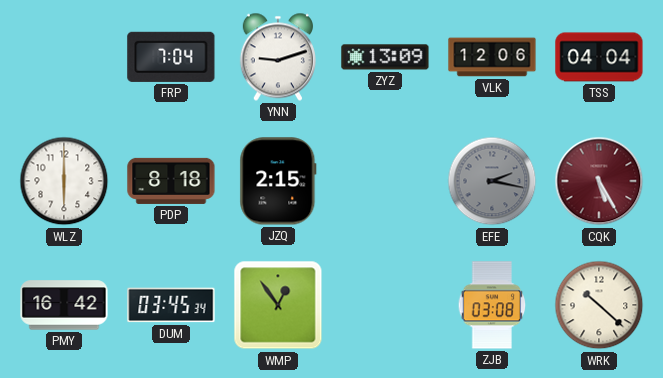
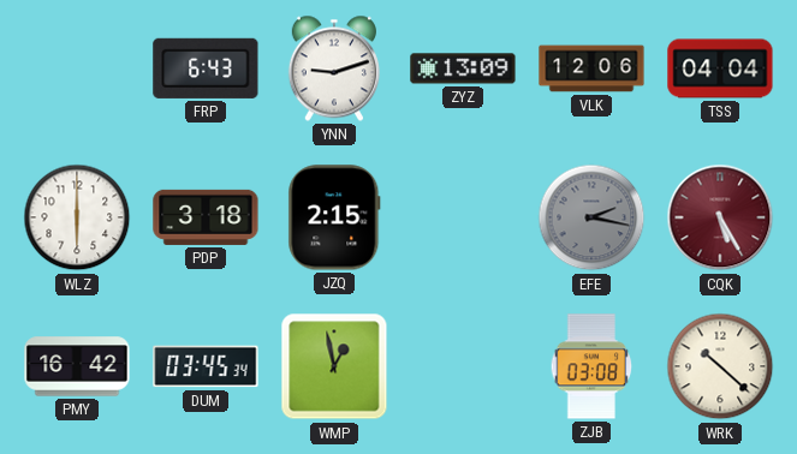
FRP: 7:04 -> 6:43 (206, 68)
PDP: 8:18 -> 3:18 (206, 217)
WMP: 12:54 -> 12:58 (334, 366)
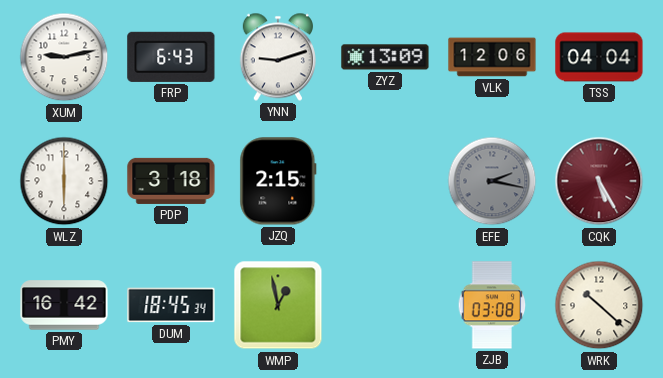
XUM: none -> 9:13 (64, 57)
DUM: 03:45 -> 18:45 (171, 305)
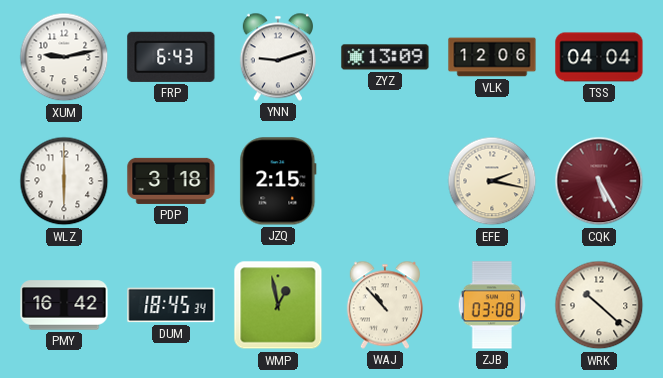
EFE dial: grey -> cream (492, 181)
WAJ: none -> 10:53 (385, 305)
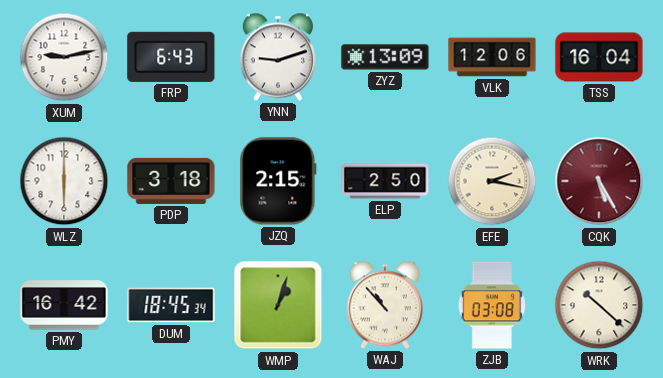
TSS: 04:04 -> 16:04 (599, 57)
ELP: none -> 2:50 (385, 181)
WMP: 12:58 -> 1:03 (278, 305)
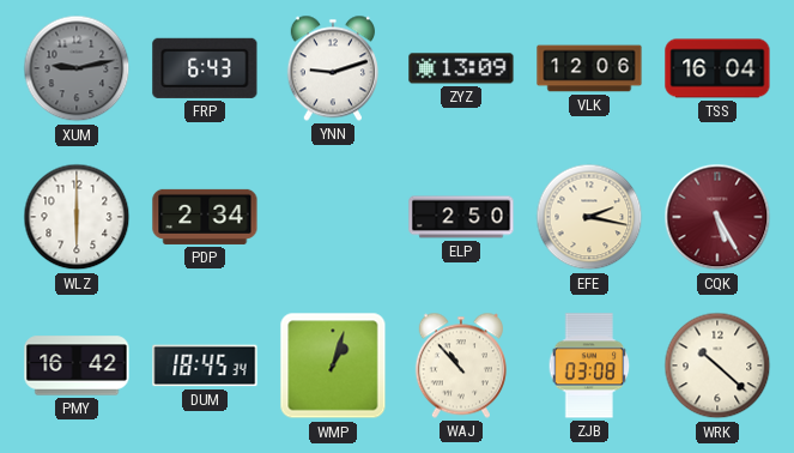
XUM dial: white -> grey (77, 68)
PDP: 3:18 -> 2:34 (205, 217)
JZQ: 2:15 -> none (278, 181)
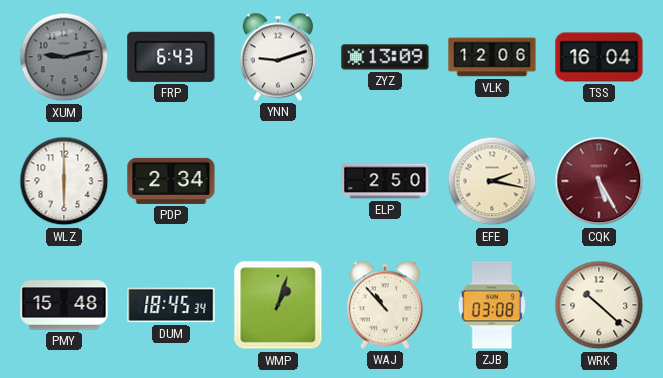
PMY: 16:42 -> 15:48 (64, 305)
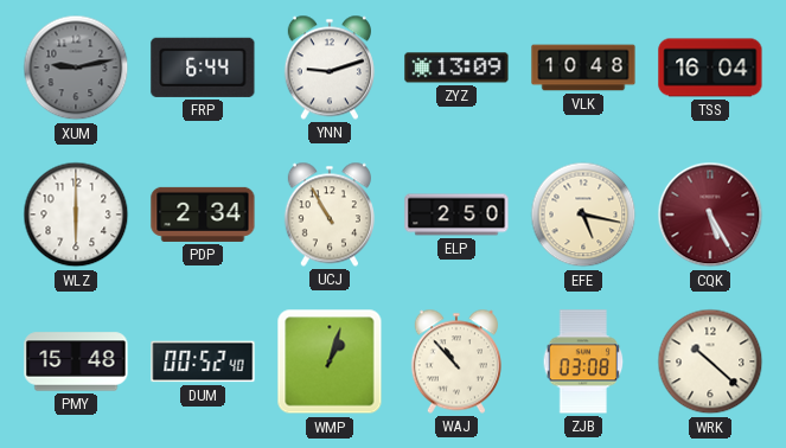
FRP: 6:43 -> 6:44 (203, 68)
VLK: 12:06 -> 10:48 (583, 68)
UCJ: none -> 10:55 (330, 215)
EFE: 2:17 -> 5:17 (583, 215)
DUM: 18:45 -> 00:52 (203, 361)
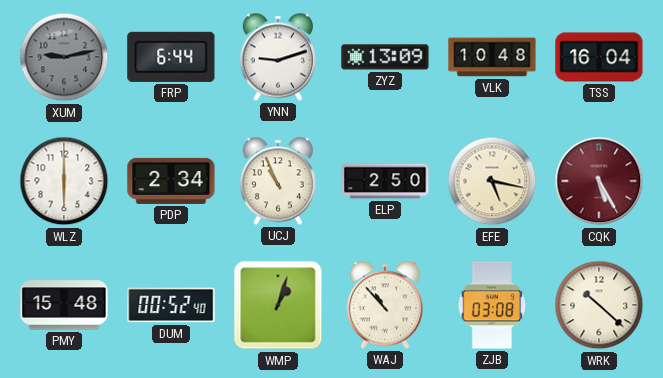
UCJ: 10:55 -> 10:56 (278, 181)
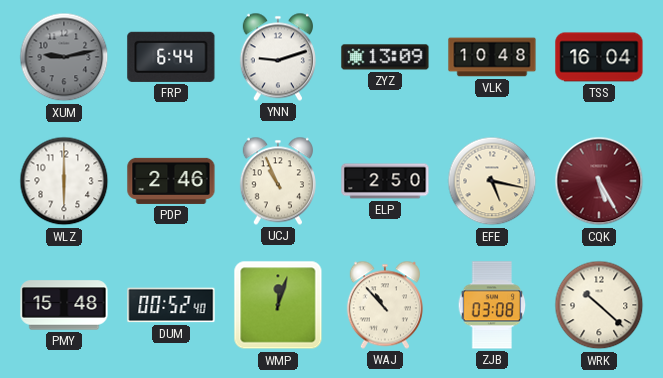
PDP: 2:34 -> 2:46 (171, 181)
WMP: 1:03 -> 12:03 (278, 305)
